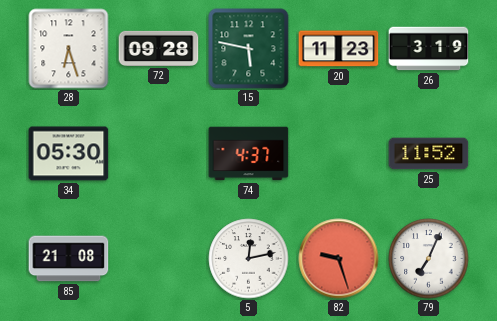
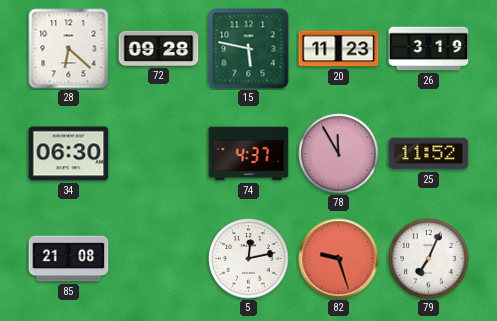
28: 6:27 -> 6:22 (69, 49)
34: 05:30 -> 06:30 (69, 154)
78: none -> 11:55 (339, 154)
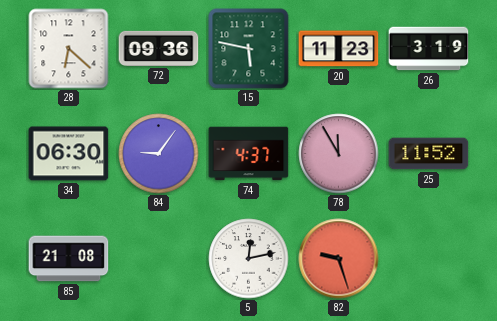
72: 09:28 -> 09:36 (159, 48)
84: none -> 9:06 (159, 154)
79: 7:04 -> none (429, 259)
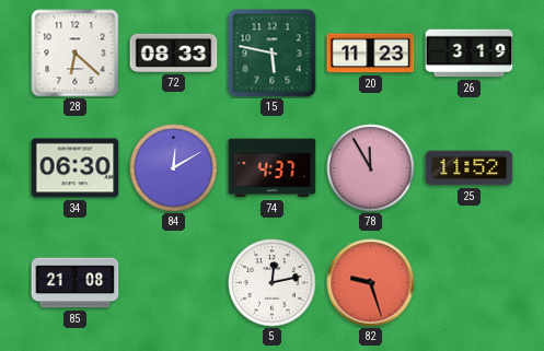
72: 09:36 -> 08:33 (174, 52)
84: 9:06 -> 12:10 (174, 168)
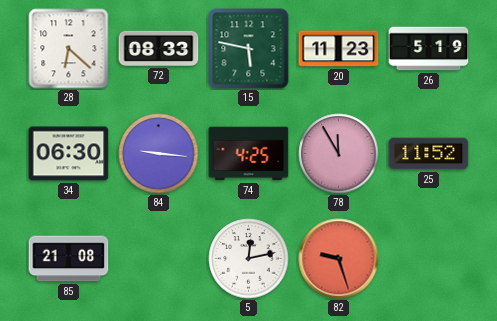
26: 3:19 -> 5:19 (429, 49)
84: 12:10 -> 9:16 (159, 154)
74: 4:37 -> 4:25 (249, 154)
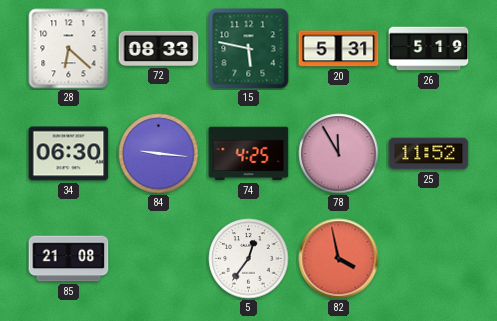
20: 11:23 -> 5:31 (339, 49)
5: 12:13 -> 12:36 (249, 259)
82: 9:27 -> 3:58 (339, 259)
